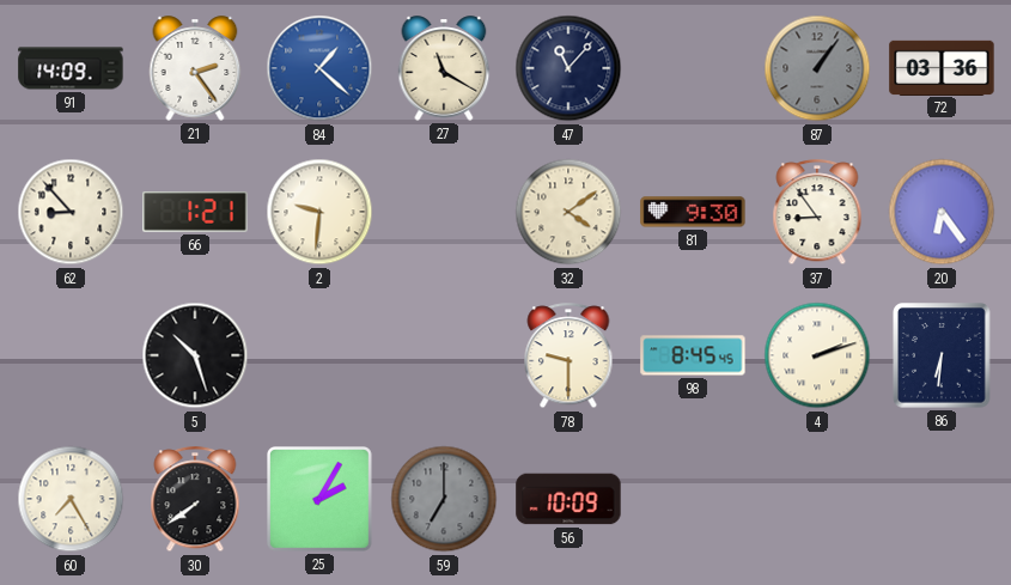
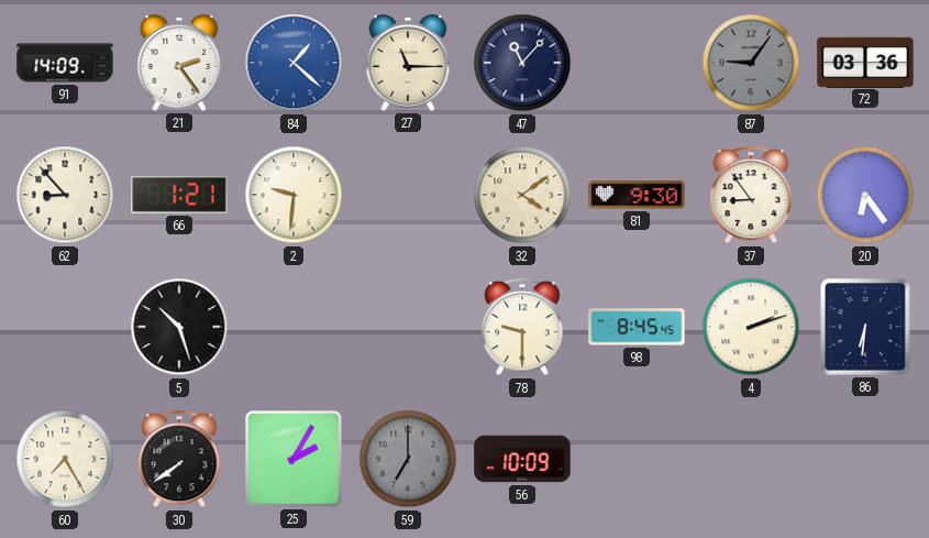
27: 11:20 -> 11:15 (408, 63)
87: 1:06 -> 9:06 (751, 63)
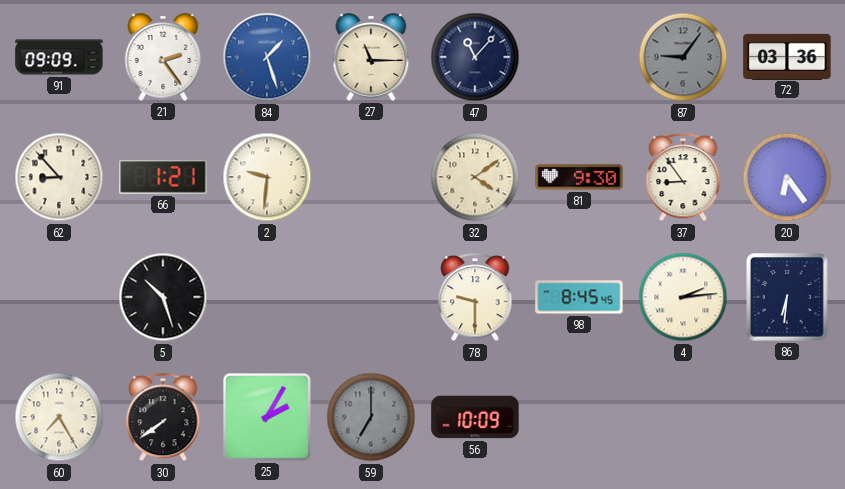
91: 14:09 -> 09:09 (59, 57)
84: 1:22 -> 1:27 (267, 57)
4: 2:12 -> 2:14 (683, 297)
